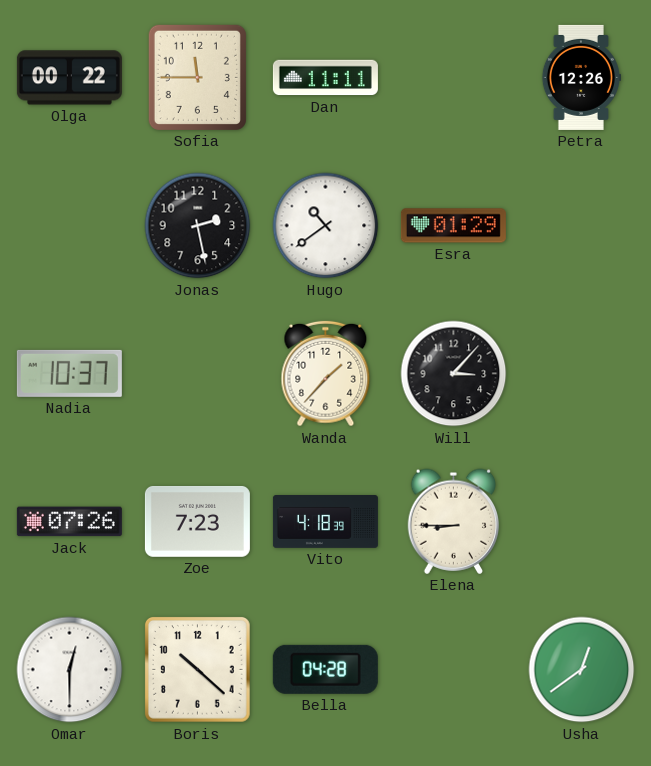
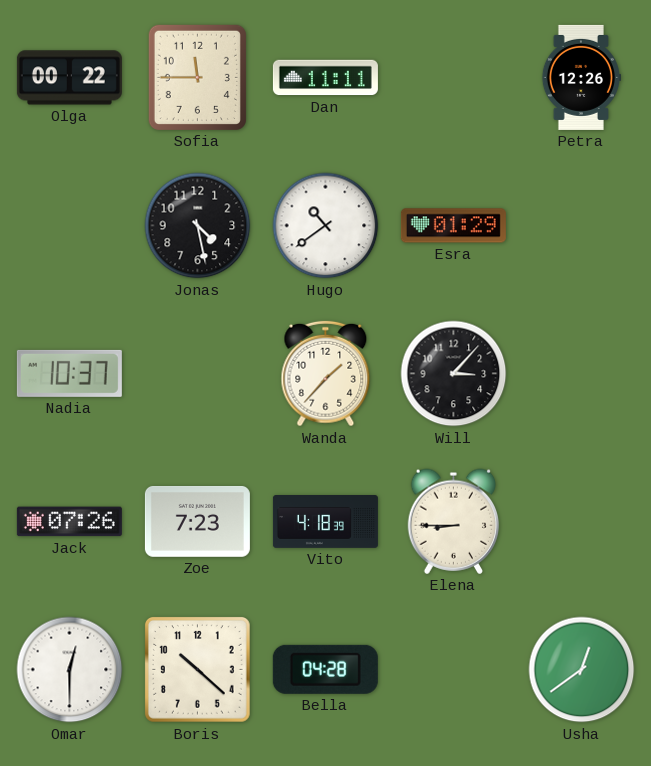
Jonas: 2:28 -> 4:28 (198, 226)
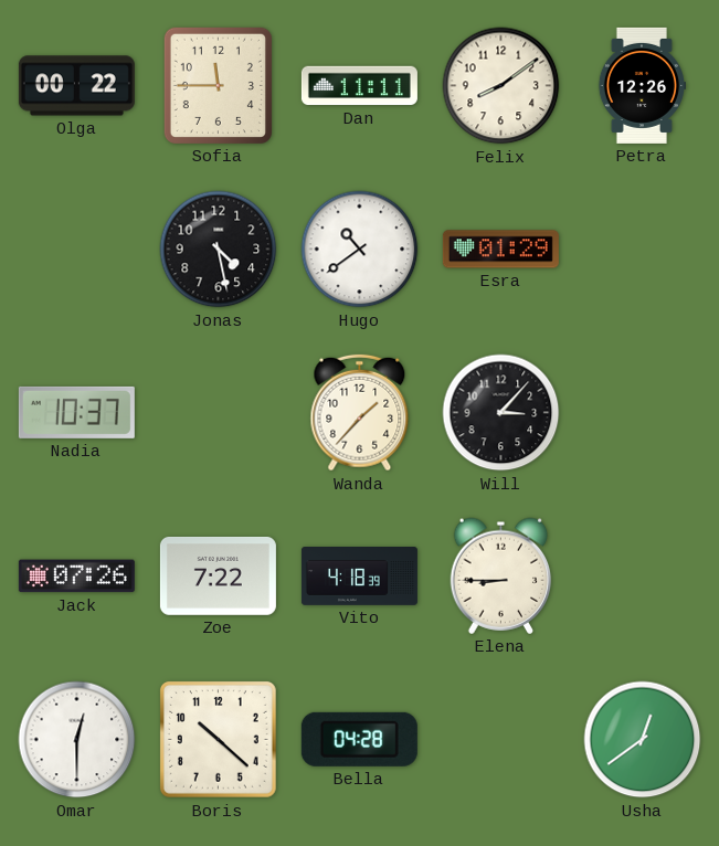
Felix: none -> 8:09 (501, 86)
Zoe: 7:23 -> 7:22 (218, 575)
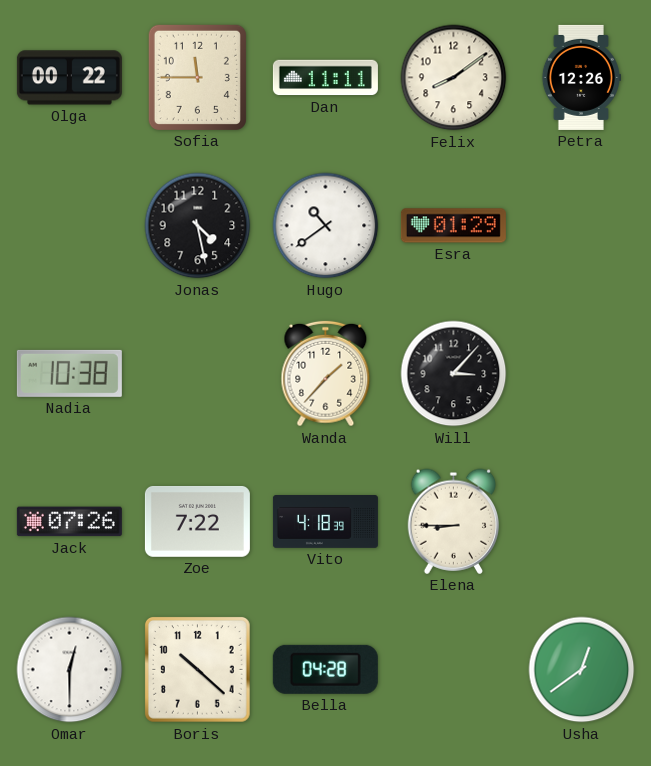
Nadia: 10:37 -> 10:38 (69, 373)
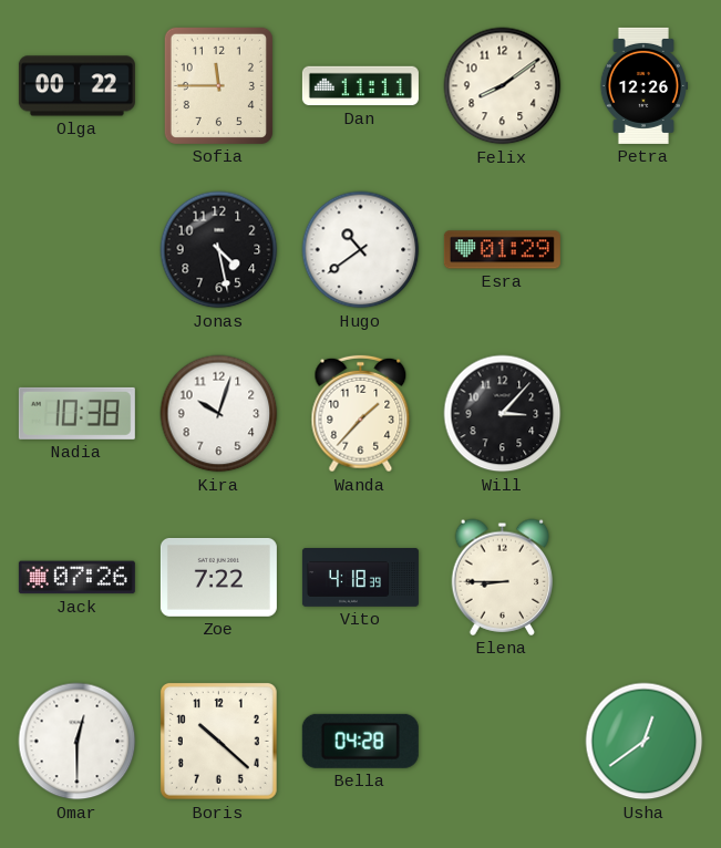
Kira: none -> 10:03 (219, 414)
